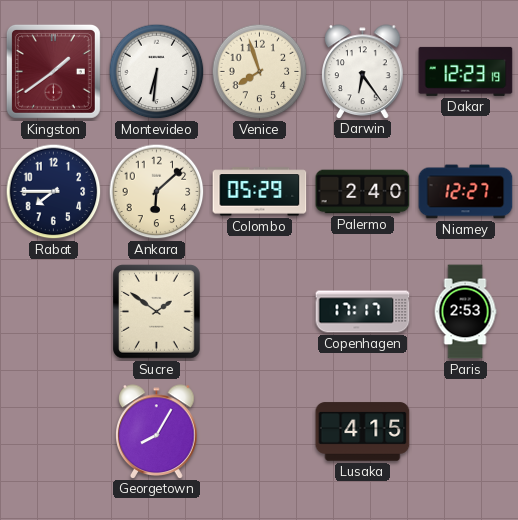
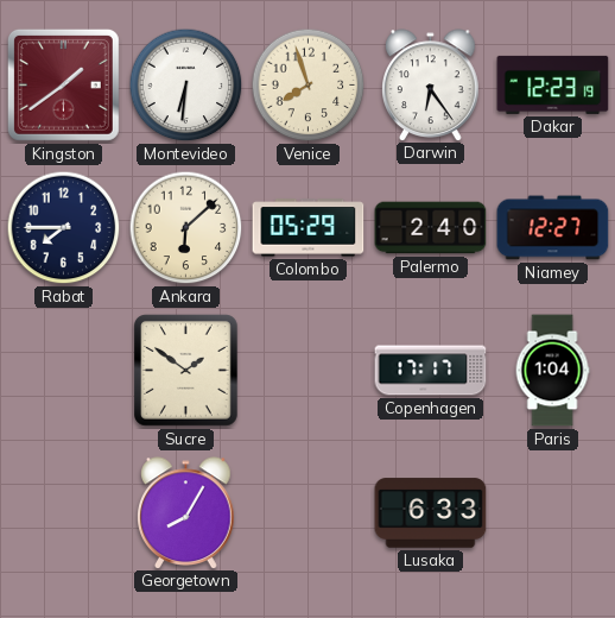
Paris: 2:53 -> 1:04 (552, 371)
Lusaka: 4:15 -> 6:33 (431, 513)
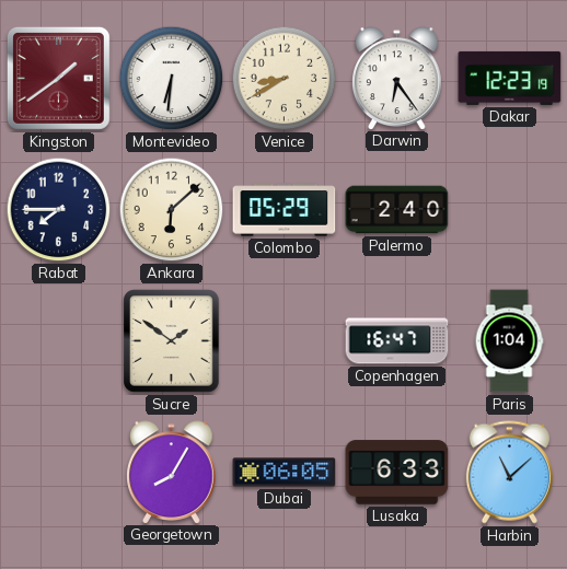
Venice: 7:57 -> 8:40 (285, 79)
Niamey: 12:27 -> none (553, 228)
Copenhagen: 17:17 -> 16:47 (397, 341)
Dubai: none -> 06:05 (285, 473)
Harbin: none -> 11:08 (509, 473)
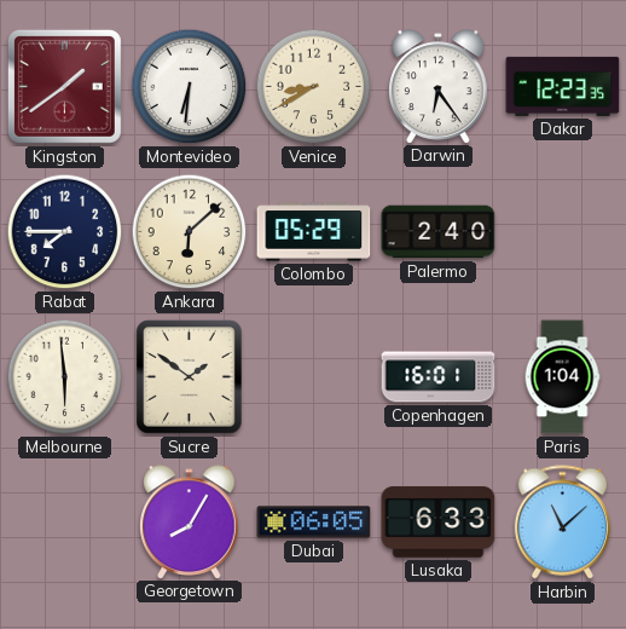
Dakar: 12:23:19 -> 12:23:35 (563, 86)
Melbourne: none -> 5:59 (65, 377)
Copenhagen: 16:47 -> 16:01 (439, 377)
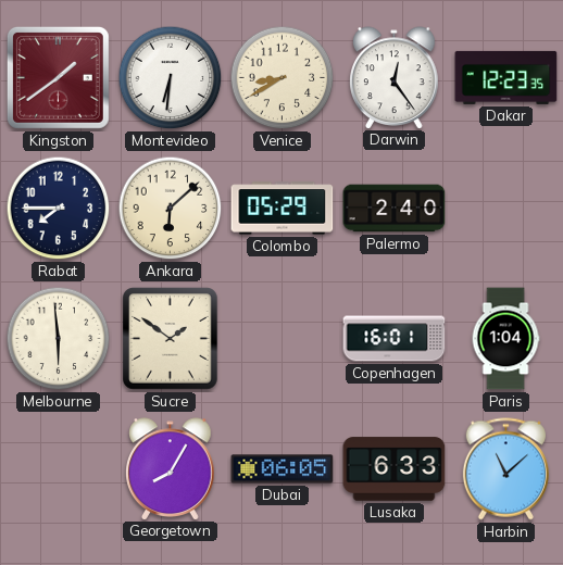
Darwin: 6:24 -> 12:24 (395, 77)
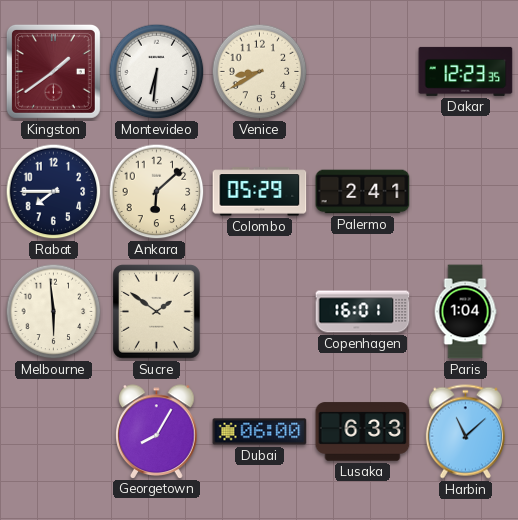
Darwin: 12:24 -> none (395, 77)
Palermo: 2:40 -> 2:41 (363, 192)
Dubai: 06:05 -> 06:00 (260, 432)
